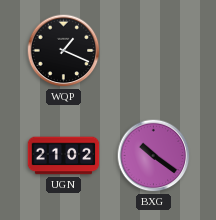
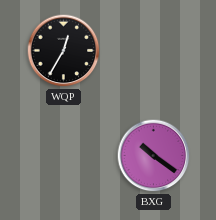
WQP: 1:19 -> 12:35 (64, 51)
UGN: 21:02 -> none (64, 156)
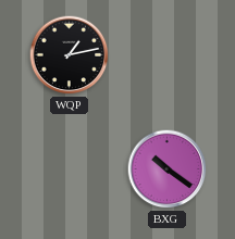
WQP: 12:35 -> 1:13 (70, 55)
